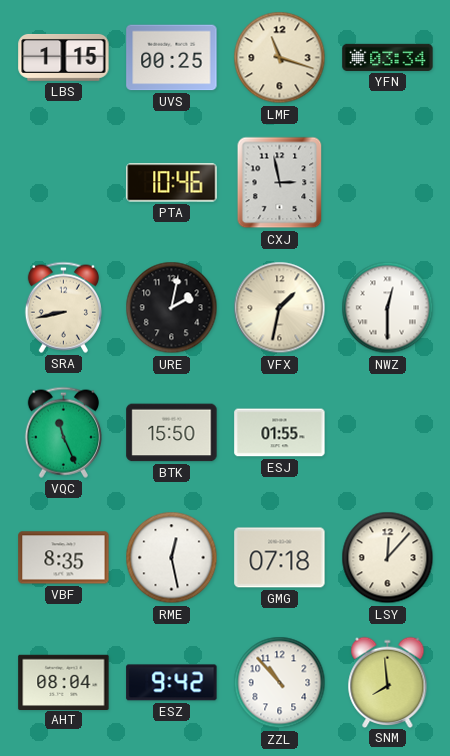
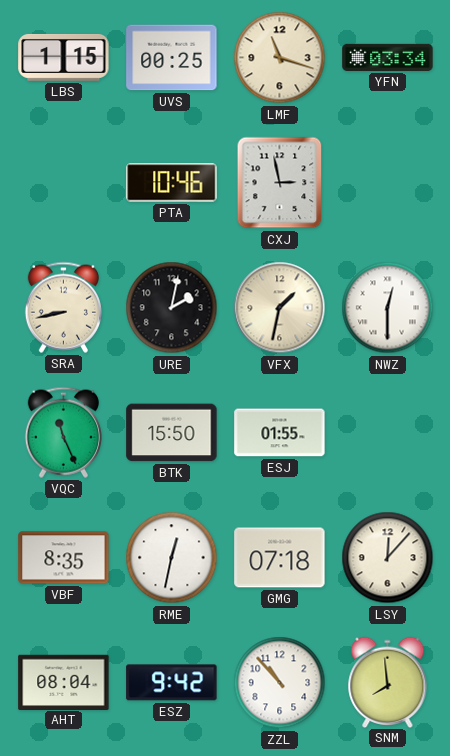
RME: 12:28 -> 12:32 (172, 558)
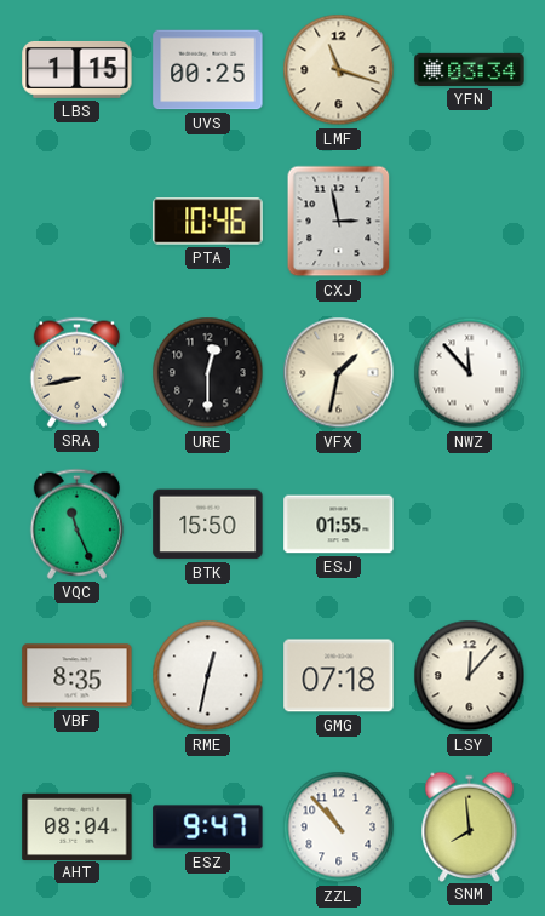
URE: 2:02 -> 12:30 (208, 373)
NWZ: 12:30 -> 11:53 (470, 373)
ESZ: 9:42 -> 9:47 (208, 828)
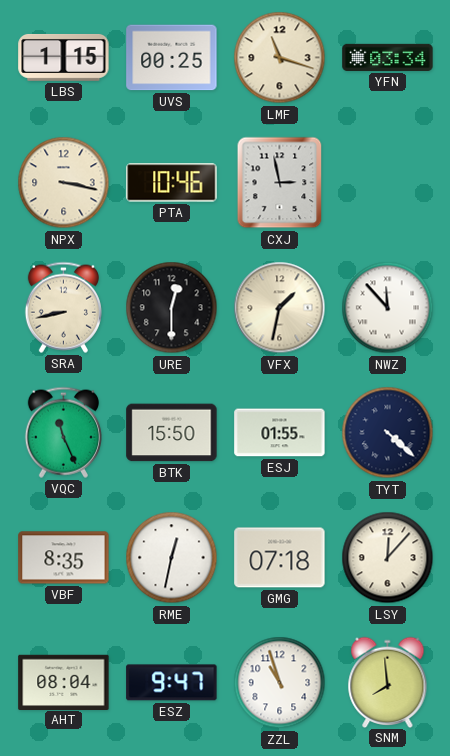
NPX: none -> 3:17 (64, 183)
TYT: none -> 4:22 (388, 433)
ZZL: 10:53 -> 10:57 (280, 683)
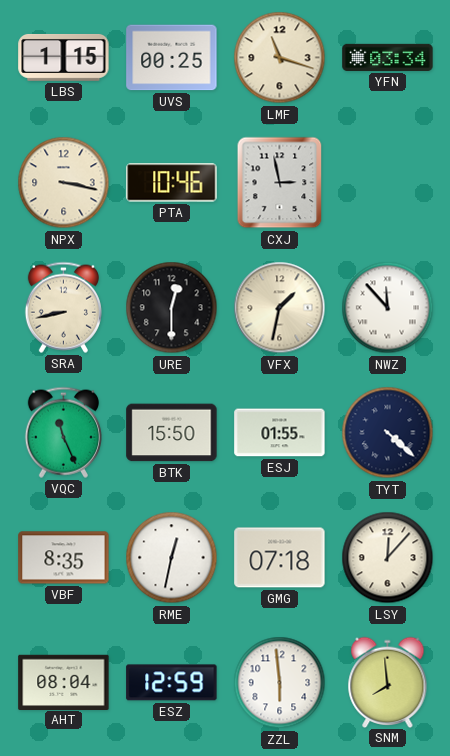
ESZ: 9:47 -> 12:59 (172, 683)
ZZL: 10:57 -> 5:59 (280, 683)
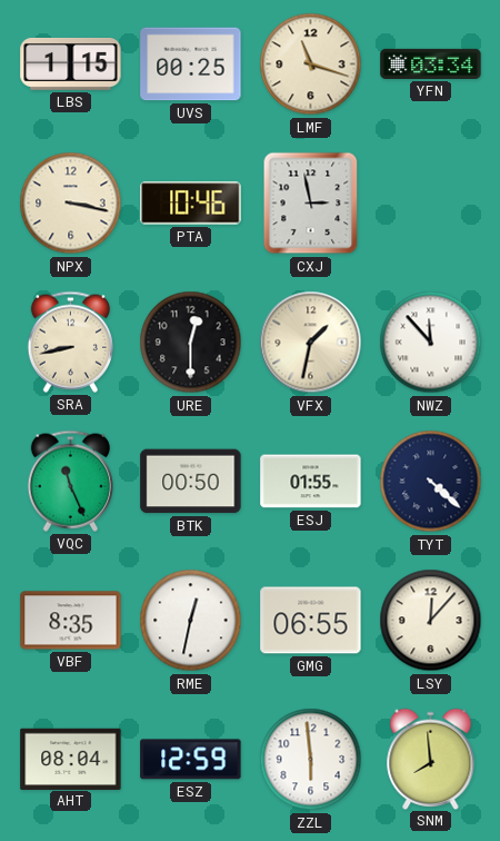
BTK: 15:50 -> 00:50 (191, 482)
GMG: 07:18 -> 06:55 (311, 621)
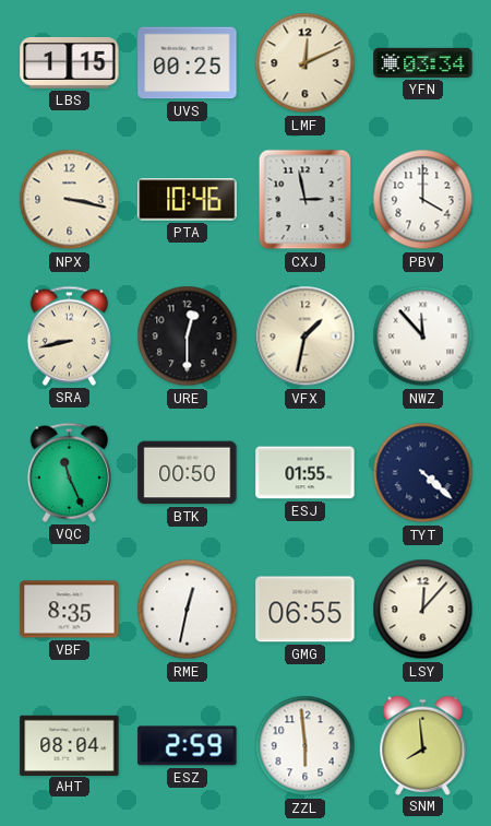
LMF: 11:18 -> 12:11 (306, 63)
PBV: none -> 4:00 (423, 200)
ESZ: 12:59 -> 2:59 (188, 746)
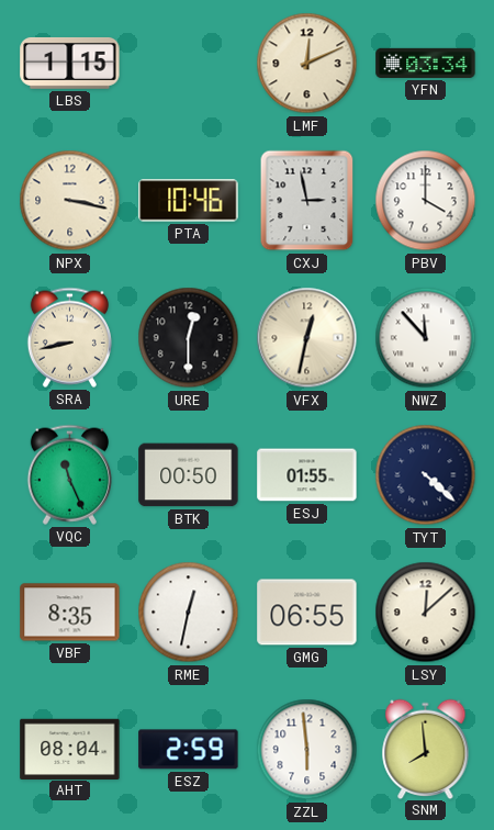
UVS: 00:25 -> none (188, 63)
VFX: 1:32 -> 12:32 (307, 338)
LSY: 12:07 -> 12:08 (426, 613)
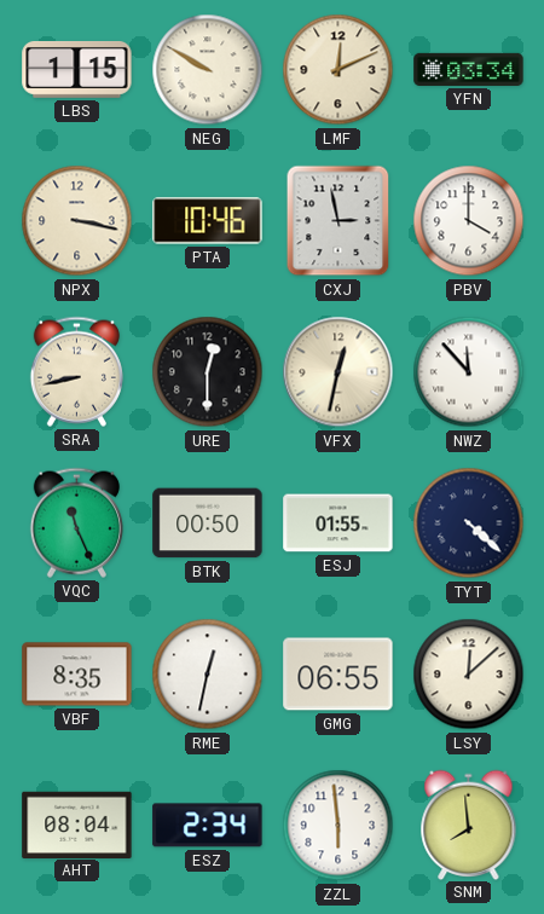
NEG: none -> 9:50 (208, 70)
ESZ: 2:59 -> 2:34 (208, 826)
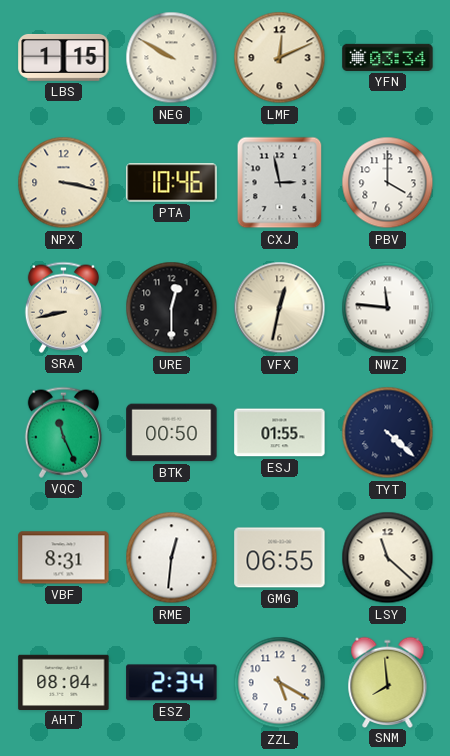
NWZ: 11:53 -> 11:46 (388, 308)
VBF: 8:35 -> 8:31 (64, 558)
RME: 12:32 -> 12:31 (172, 558)
LSY: 12:08 -> 11:22 (388, 558)
ZZL: 5:59 -> 5:20 (280, 683)
